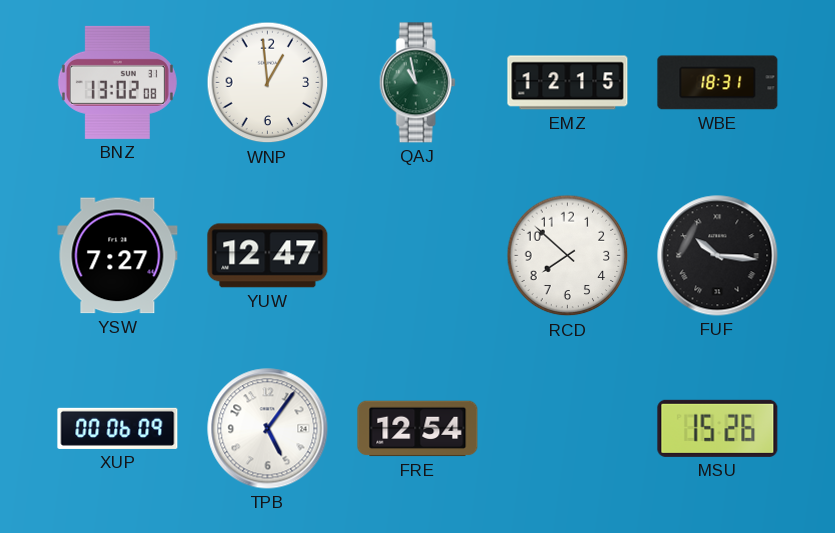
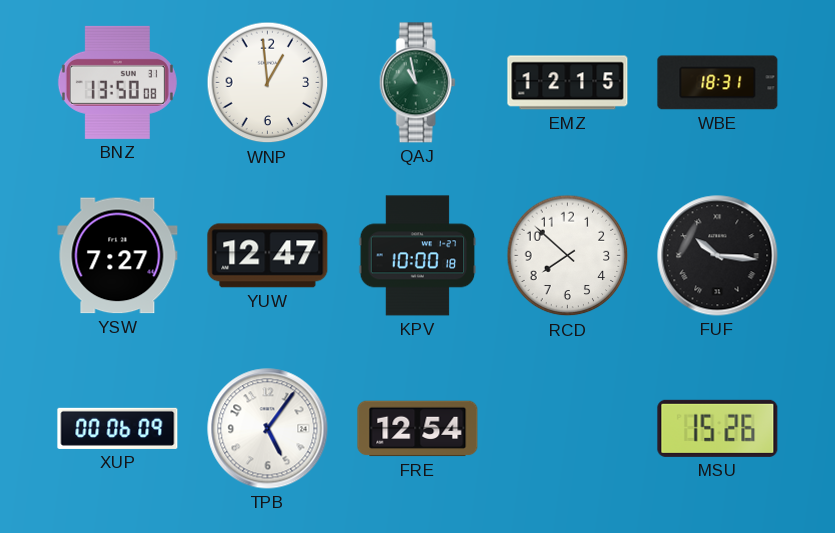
BNZ: 13:02 -> 13:50 (117, 82)
KPV: none -> 10:00 (418, 256)
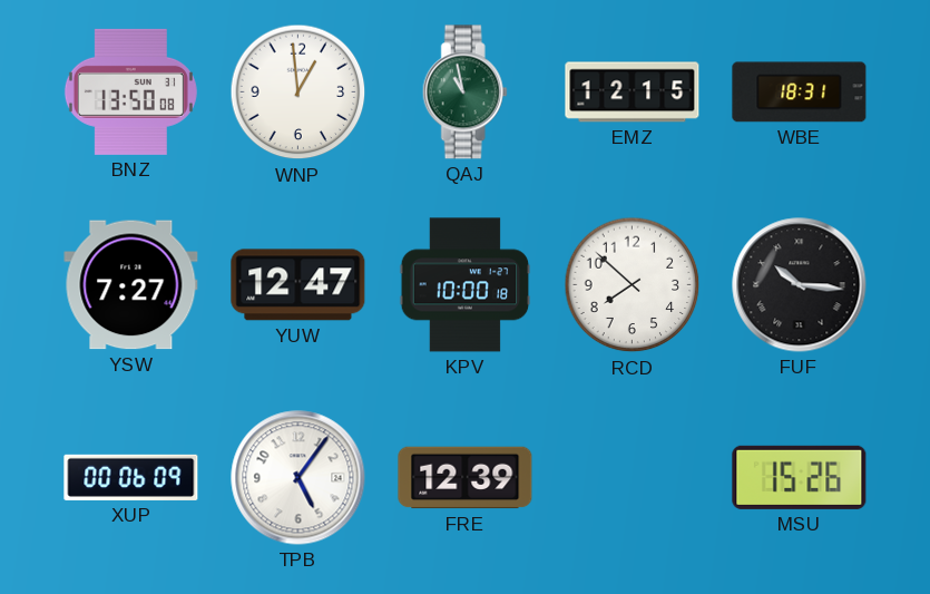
FRE: 12:54 -> 12:39 (466, 478)
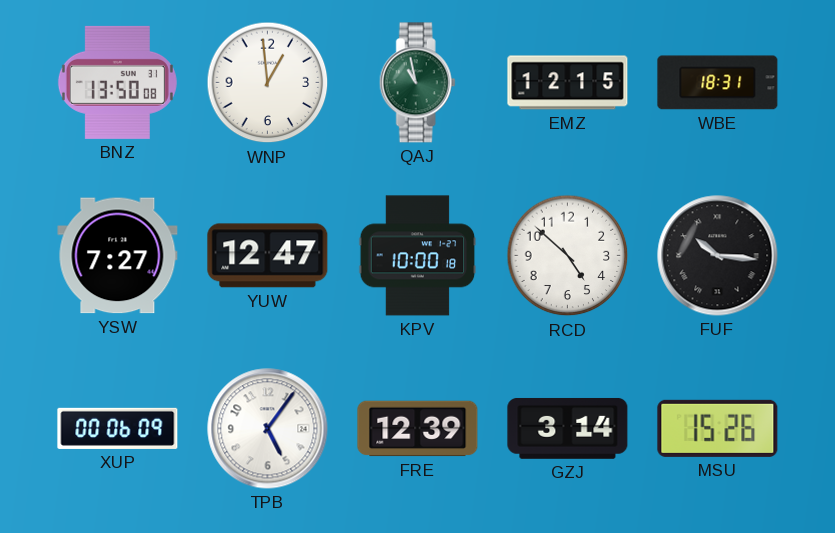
RCD: 7:52 -> 4:52 (568, 256)
GZJ: none -> 3:14 (568, 428)
